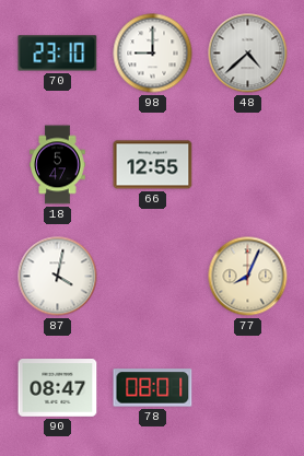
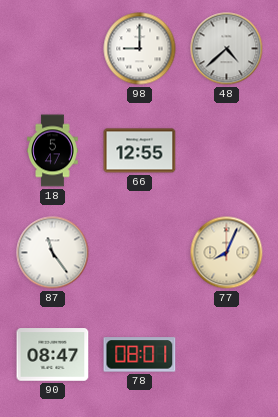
70: 23:10 -> none (58, 54)
87: 4:02 -> 11:24 (53, 253)
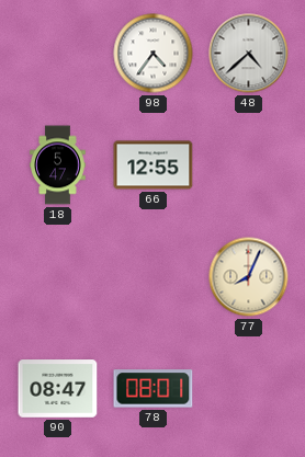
98: 9:00 -> 4:36 (154, 54)
87: 11:24 -> none (53, 253)
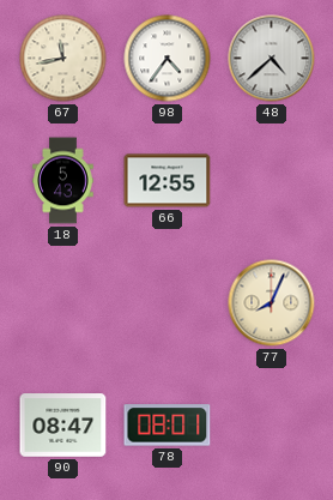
67: none -> 11:43 (63, 59)
18: 5:47 -> 5:43 (63, 181)
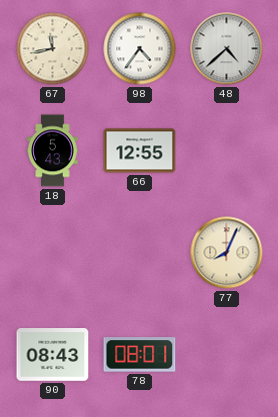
90: 08:47 -> 08:43 (53, 355)
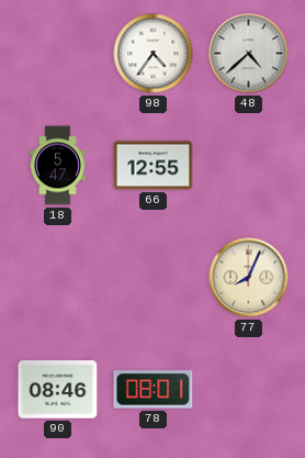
67: 11:43 -> none (53, 49)
18: 5:43 -> 5:47 (58, 166)
90: 08:43 -> 08:46 (58, 390)
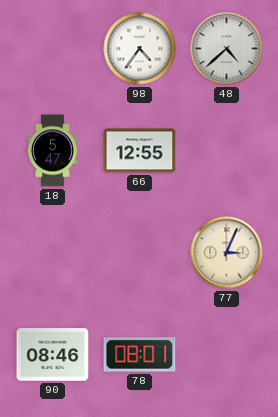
77: 8:04 -> 3:04 (227, 253)
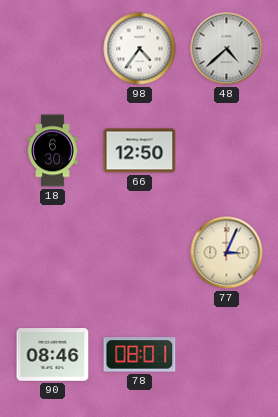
18: 5:47 -> 6:30 (53, 151)
66: 12:55 -> 12:50 (140, 151)
